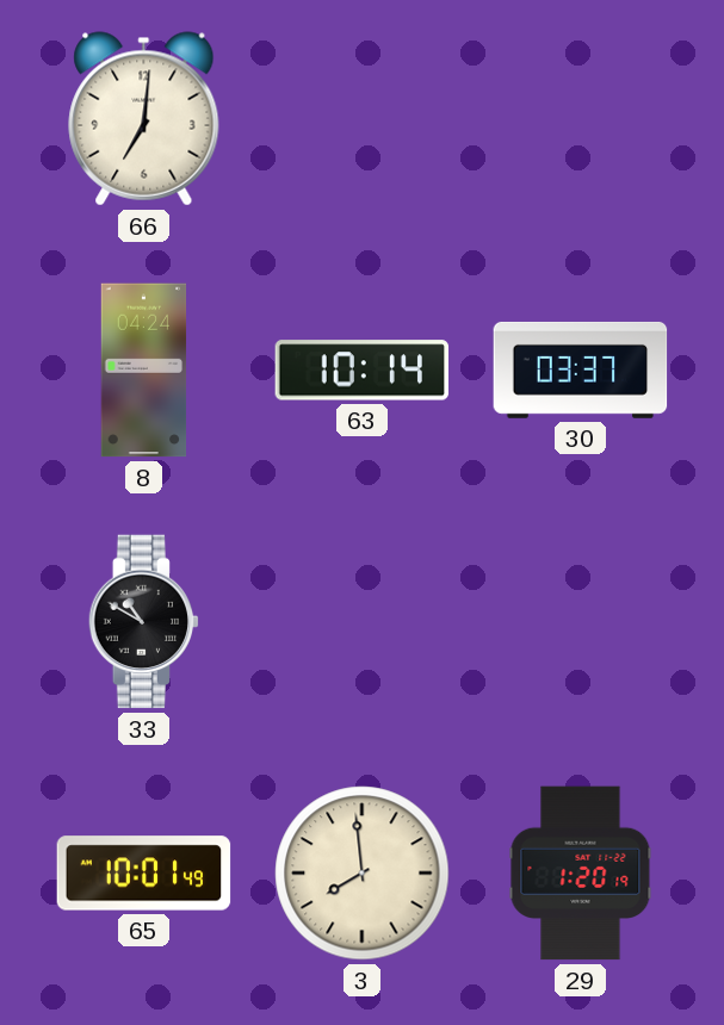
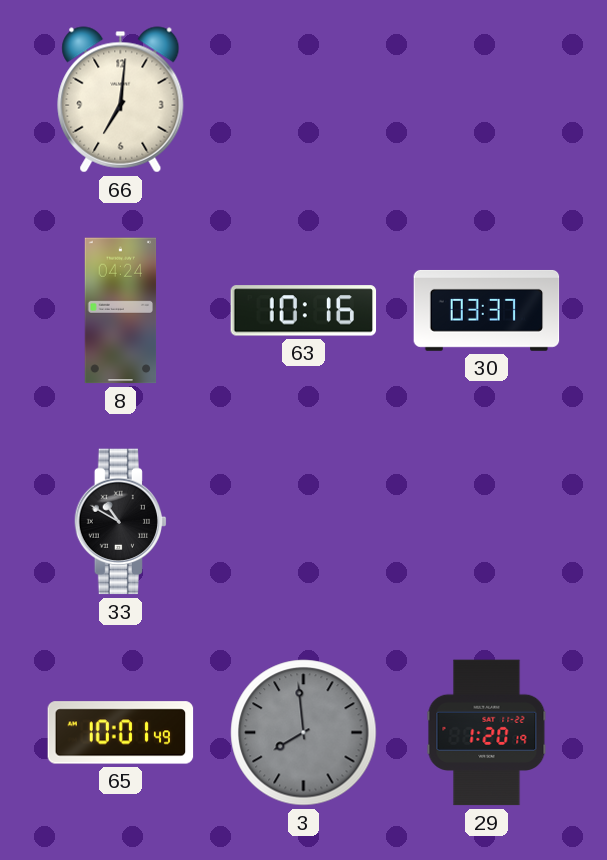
63: 10:14 -> 10:16 (304, 311)
3 dial: cream -> grey (304, 733)
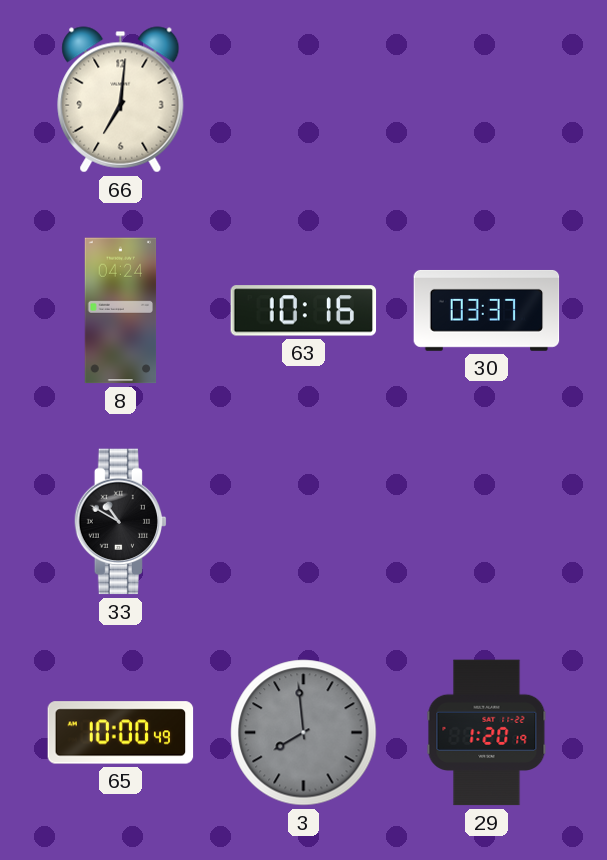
65: 10:01 -> 10:00 (121, 733)
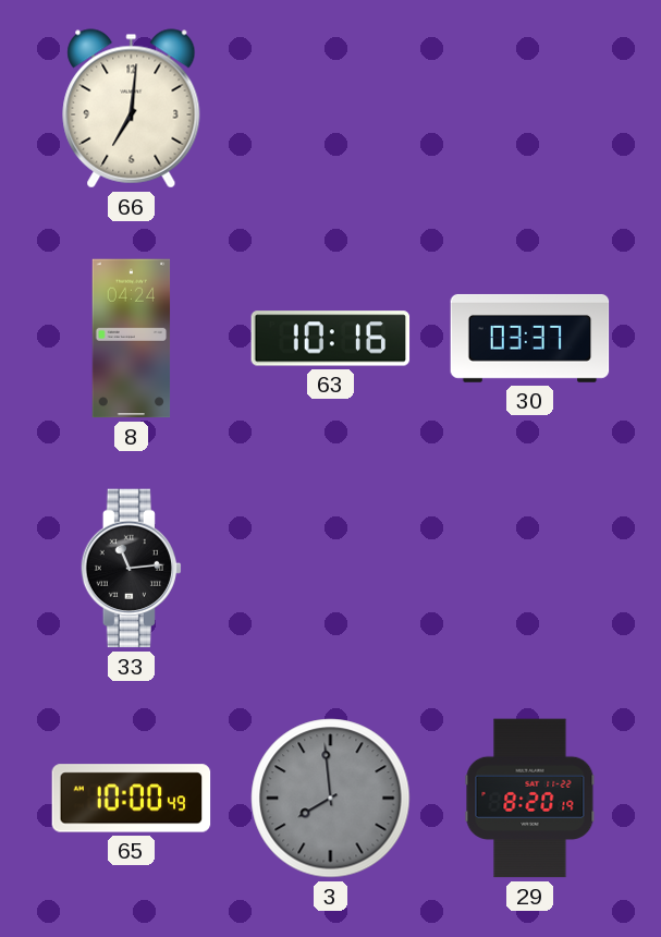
33: 10:50 -> 11:14 (131, 569)
29: 1:20 -> 8:20 (530, 799)
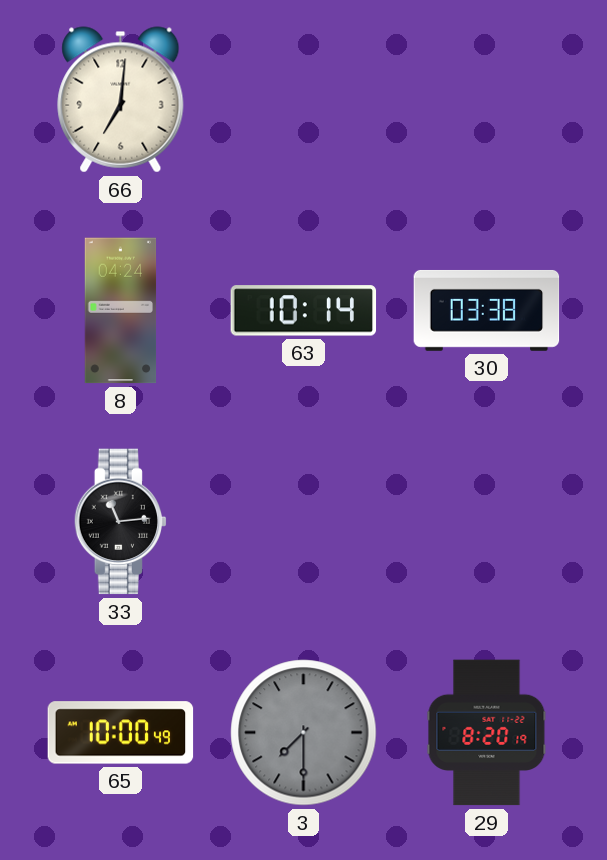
63: 10:16 -> 10:14 (304, 311)
30: 03:37 -> 03:38 (487, 310)
3: 7:59 -> 7:30 (304, 733)
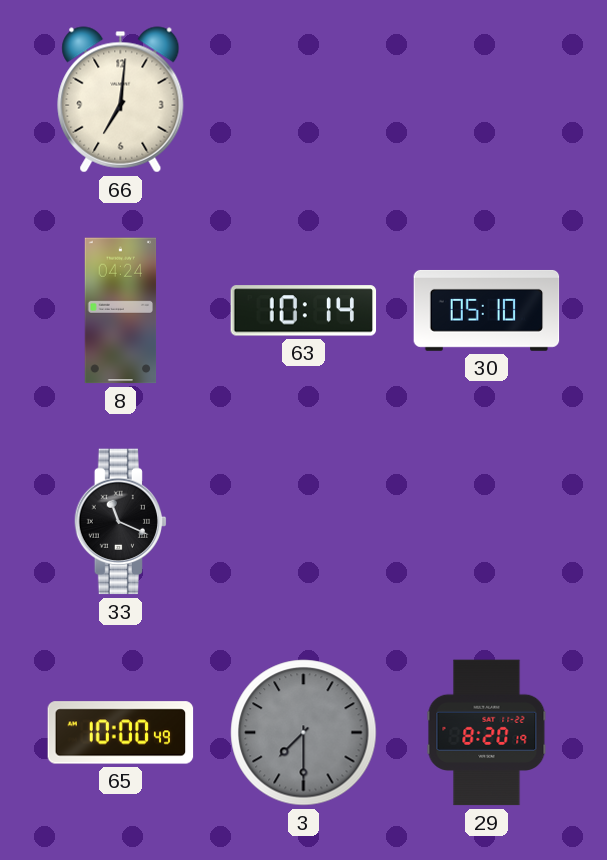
30: 03:38 -> 05:10 (487, 310)
33: 11:14 -> 11:19 (120, 522)
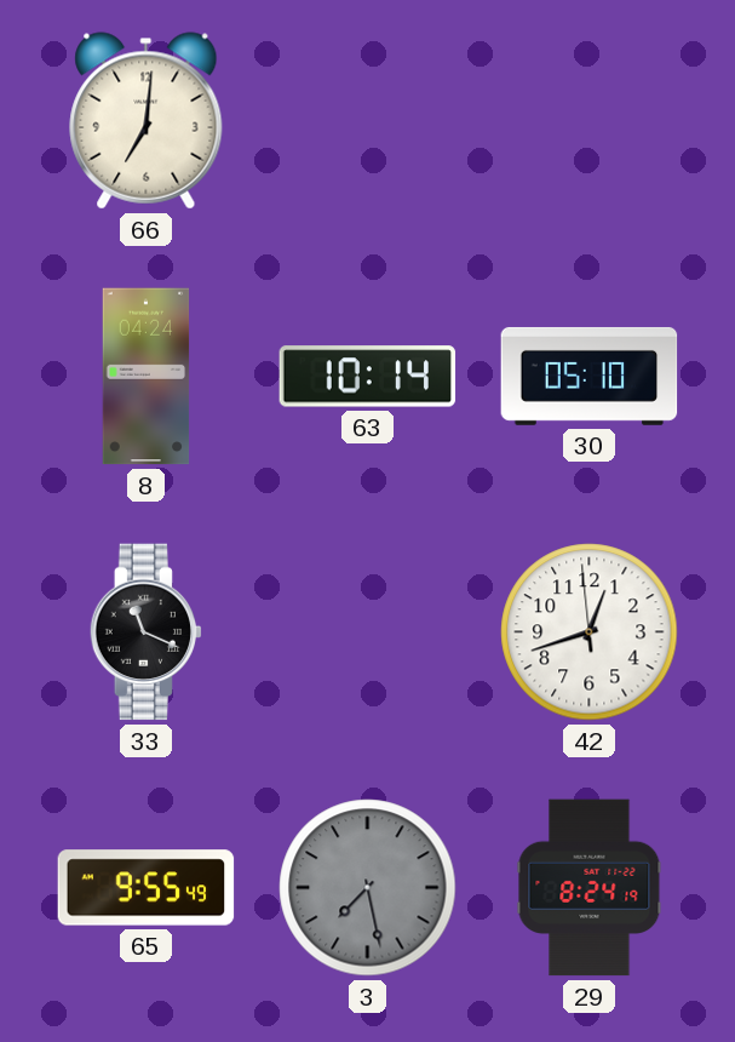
42: none -> 12:41 (590, 632)
65: 10:00 -> 9:55 (147, 888)
3: 7:30 -> 7:28 (368, 888)
29: 8:20 -> 8:24 (590, 888)
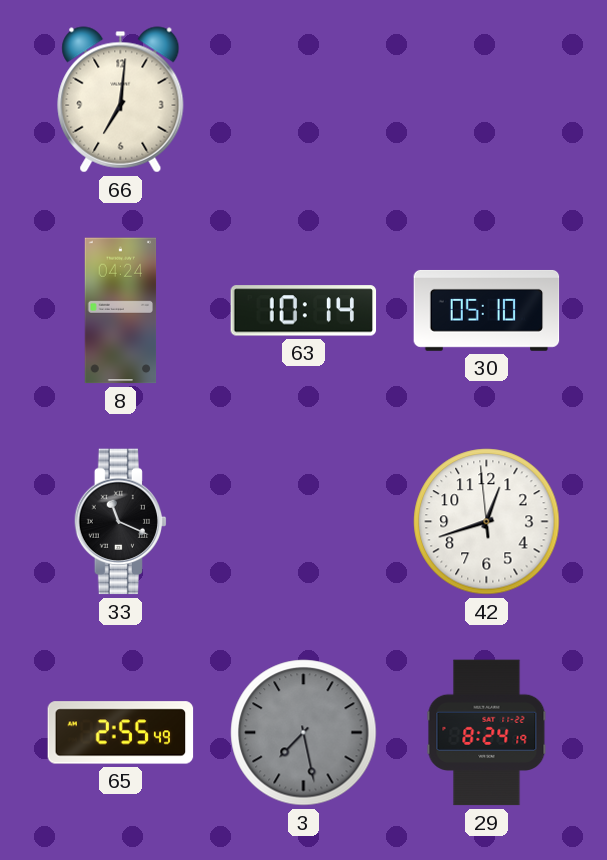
65: 9:55 -> 2:55 (121, 733)
